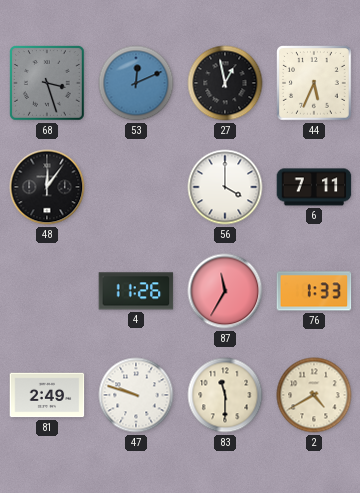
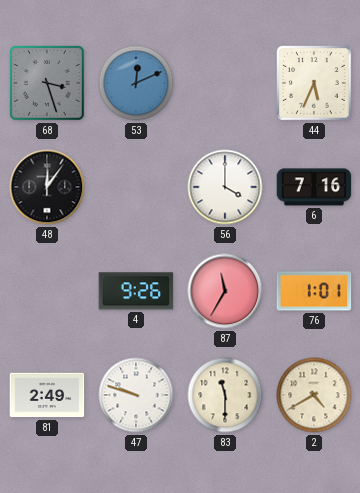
27: 12:58 -> none (225, 83)
6: 7:11 -> 7:16 (314, 187)
4: 11:26 -> 9:26 (136, 291)
76: 1:33 -> 1:01 (314, 291)
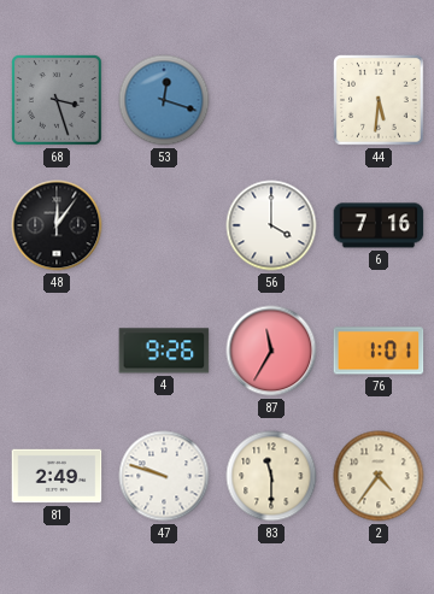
53: 12:11 -> 12:18 (164, 100)
44: 5:34 -> 5:31 (380, 101)
2: 4:40 -> 4:36 (379, 476)
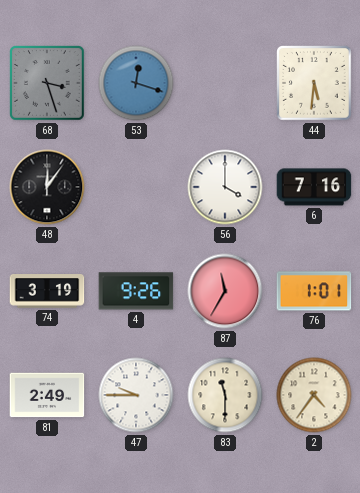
74: none -> 3:19 (47, 292)
47: 9:48 -> 9:45 (136, 395)
